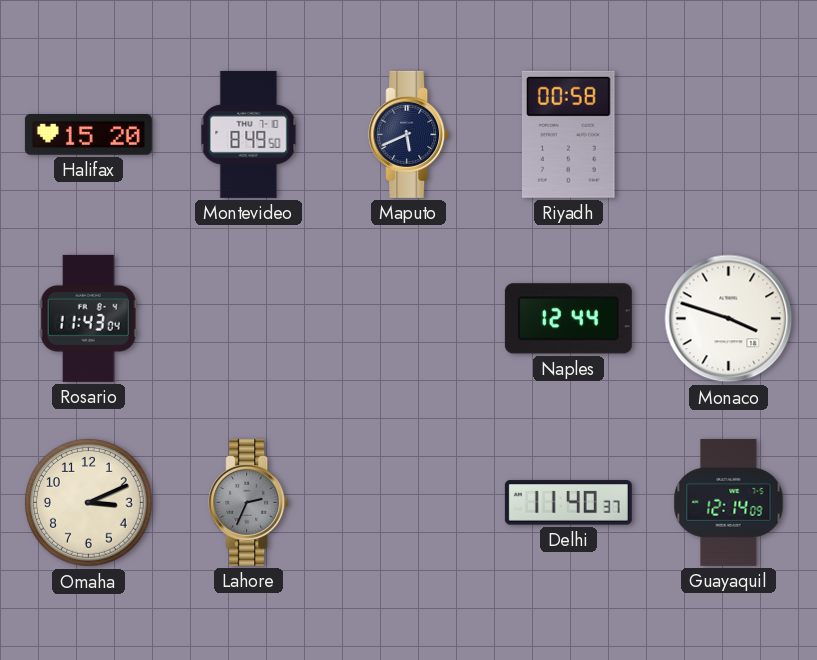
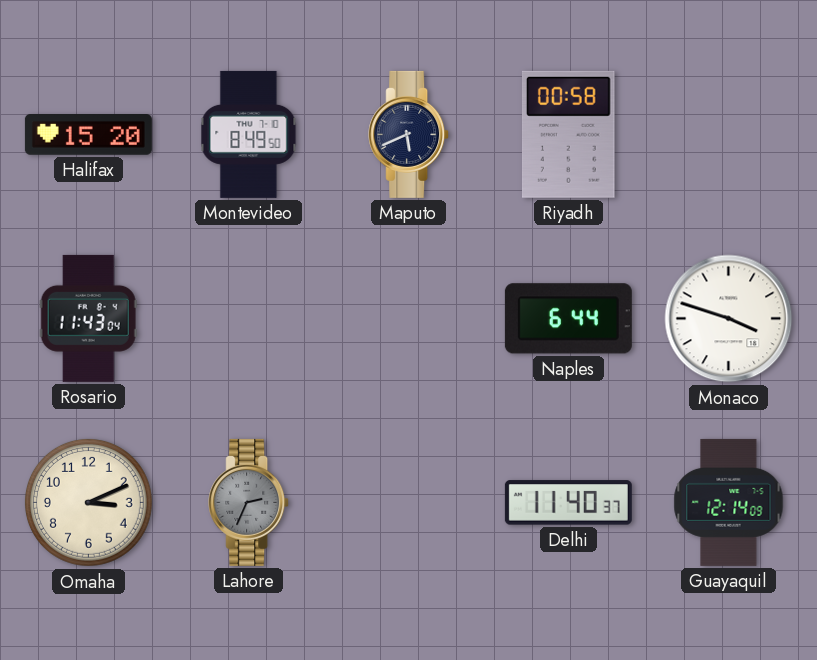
Naples: 12:44 -> 6:44 (568, 319)
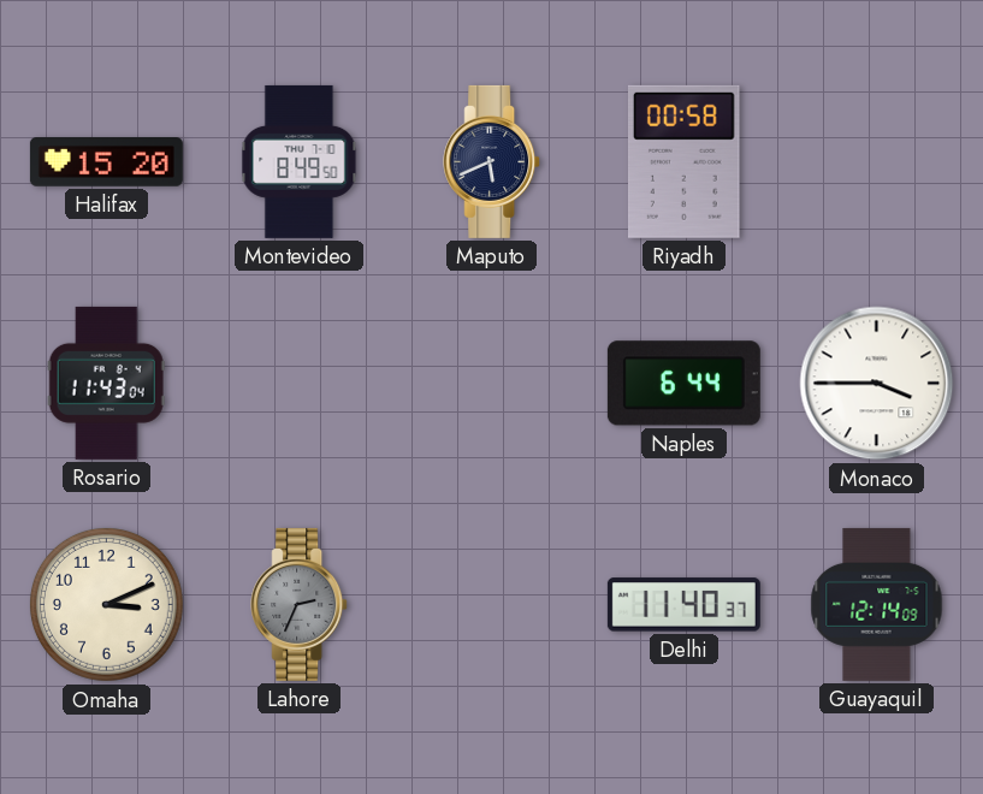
Monaco: 3:48 -> 3:45 (877, 384)
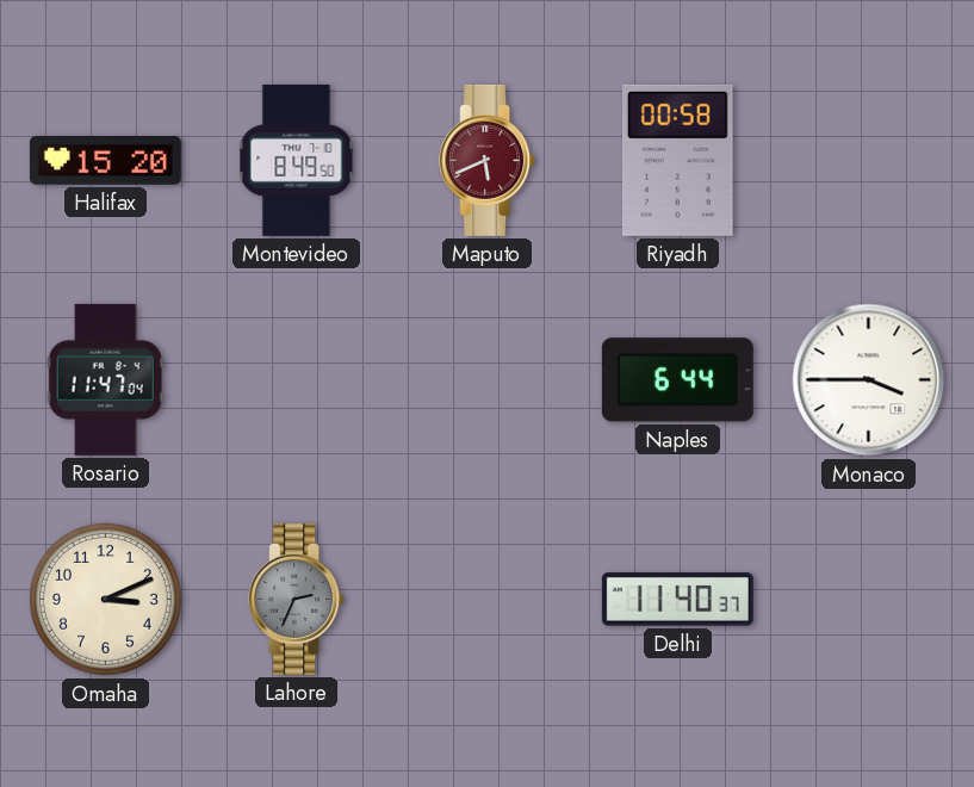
Maputo dial: navy -> burgundy (488, 160)
Rosario: 11:43 -> 11:47 (105, 379)
Guayaquil: 12:14 -> none (877, 604)
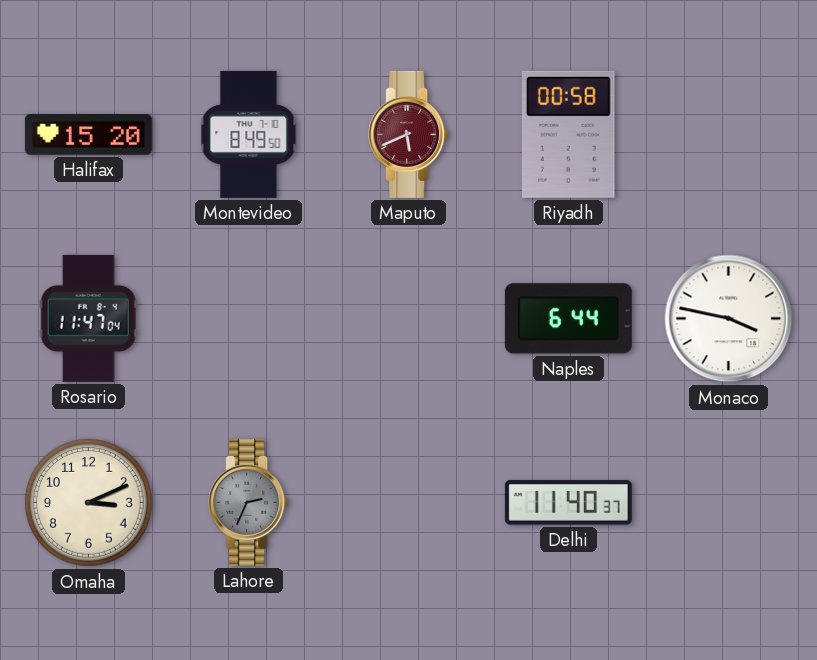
Monaco: 3:45 -> 3:47 (729, 319)
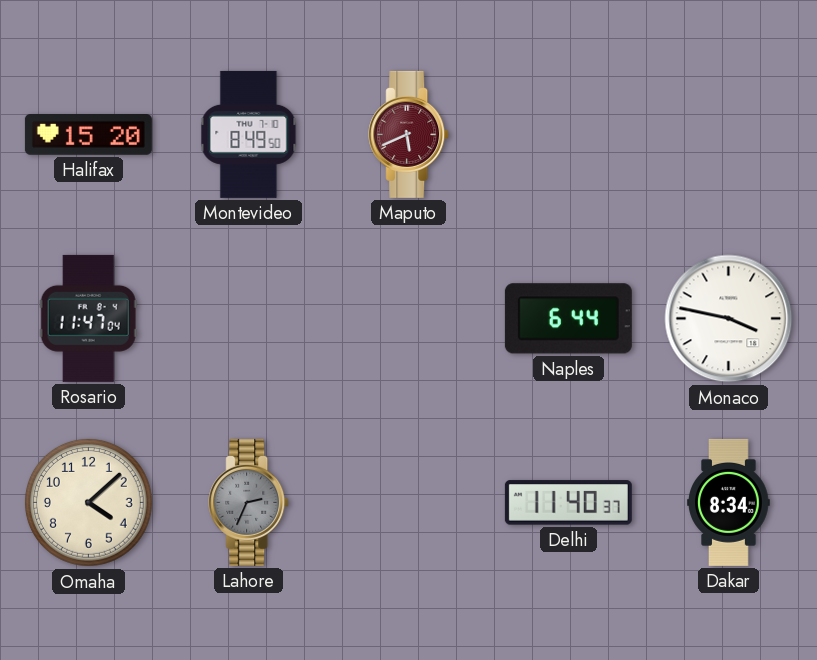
Riyadh: 00:58 -> none (568, 134)
Omaha: 3:11 -> 4:08 (88, 502)
Dakar: none -> 8:34 (729, 502)
